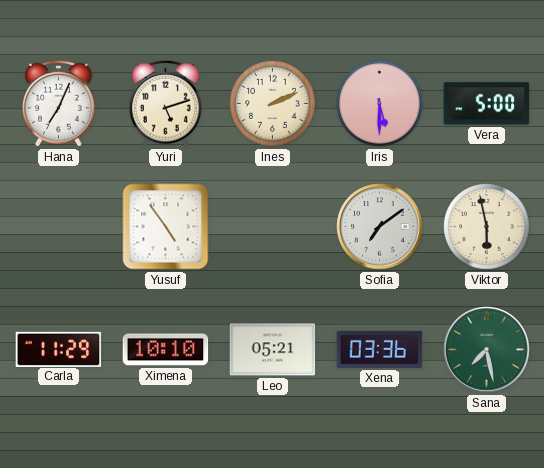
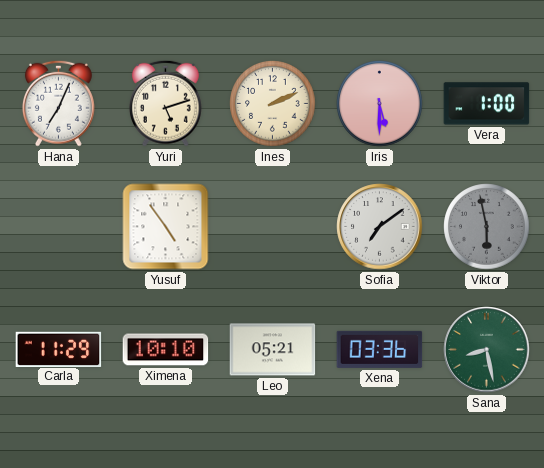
Vera: 5:00 -> 1:00 (487, 104)
Viktor dial: cream -> grey (487, 227)
Sana: 7:28 -> 8:28 (487, 350)
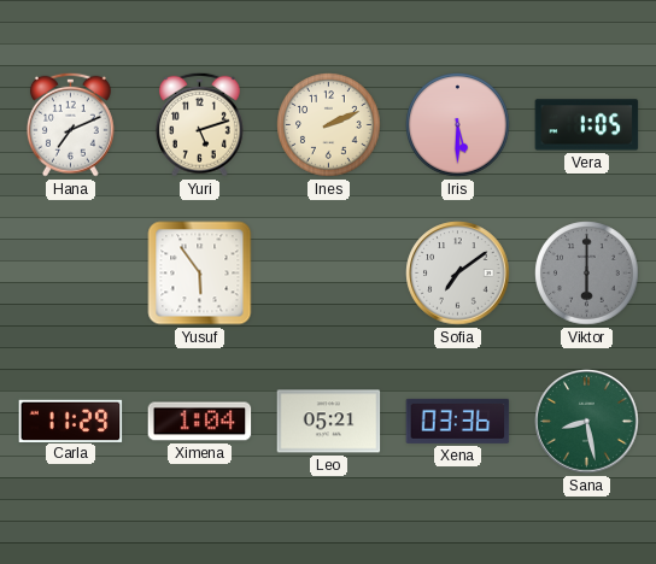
Hana: 7:04 -> 7:11 (70, 124)
Vera: 1:00 -> 1:05 (587, 125)
Yusuf: 4:54 -> 5:54 (200, 274)
Viktor: 5:58 -> 6:00 (587, 274)
Ximena: 10:10 -> 1:04 (200, 422)
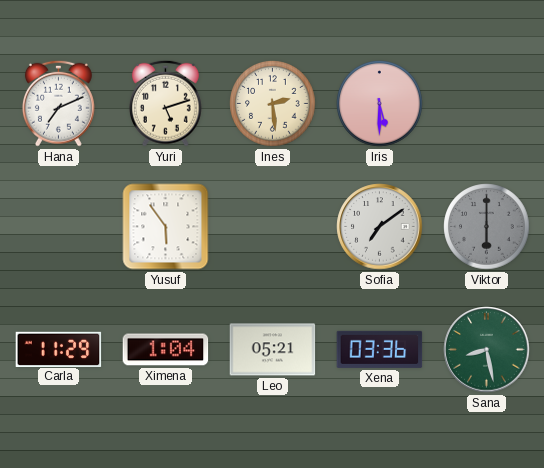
Ines: 2:11 -> 2:29 (273, 104)
Vera: 1:05 -> none (587, 125)
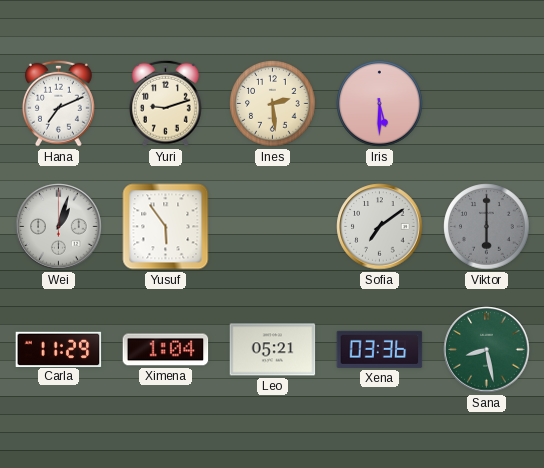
Yuri: 5:12 -> 9:12 (165, 103)
Wei: none -> 1:03 (59, 227)
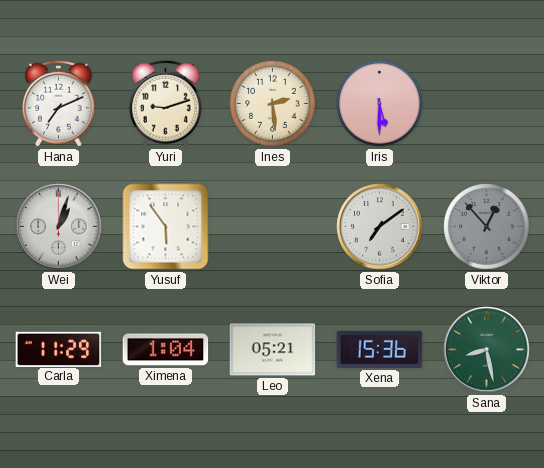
Viktor: 6:00 -> 12:53 (487, 227)
Xena: 03:36 -> 15:36 (380, 349)
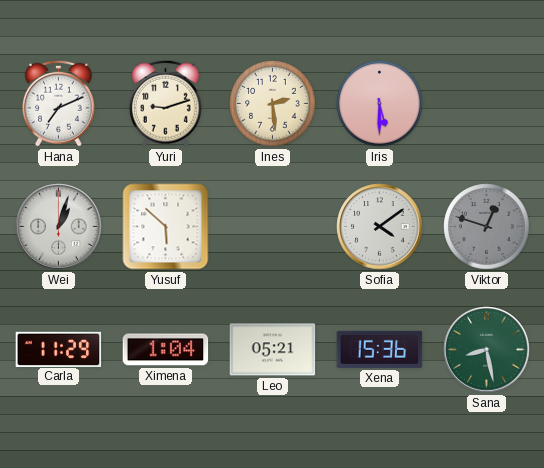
Yusuf: 5:54 -> 5:52 (166, 227)
Sofia: 7:09 -> 4:09 (380, 227)
Viktor: 12:53 -> 12:48 (487, 227)
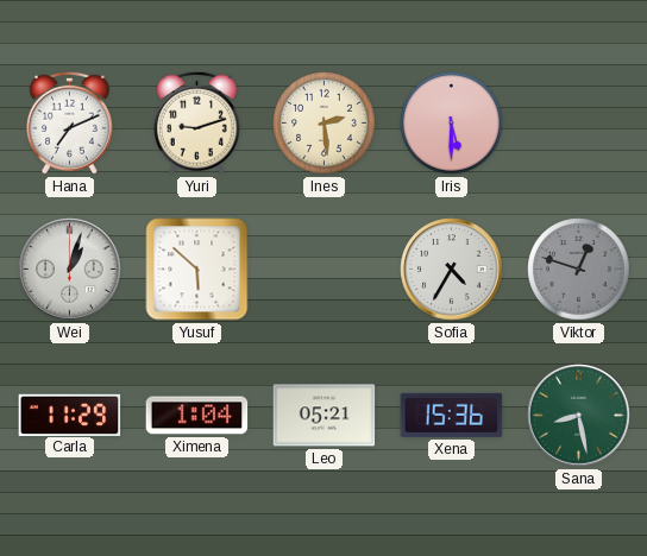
Sofia: 4:09 -> 4:35 (452, 270)
